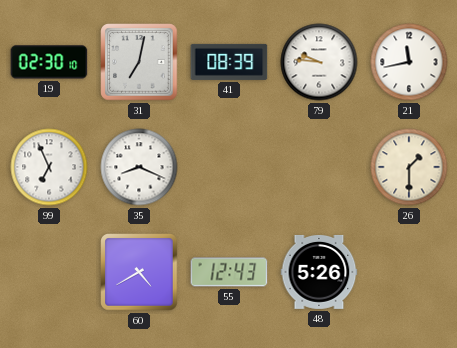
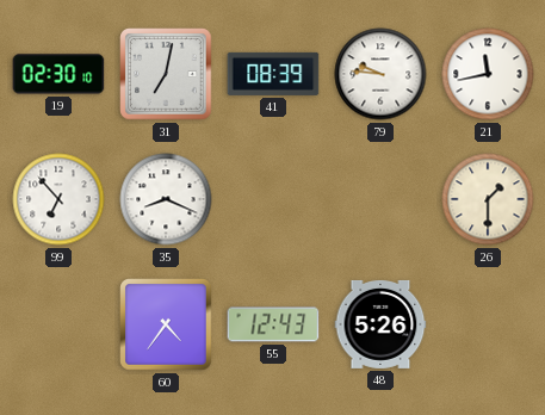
99: 6:56 -> 6:53 (58, 199)
60: 4:40 -> 4:36 (166, 324)
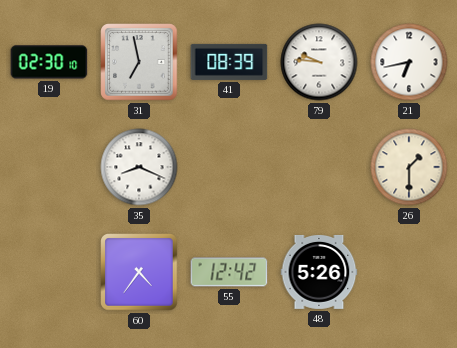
31: 7:02 -> 6:58 (139, 62)
21: 11:43 -> 6:43 (409, 62)
99: 6:53 -> none (58, 199)
55: 12:43 -> 12:42 (229, 272)
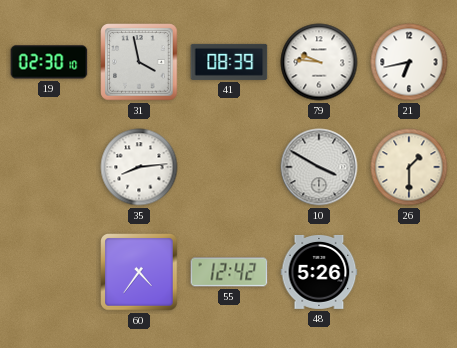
31: 6:58 -> 3:58 (139, 62)
35: 8:19 -> 8:14 (139, 167)
10: none -> 3:50 (319, 167)
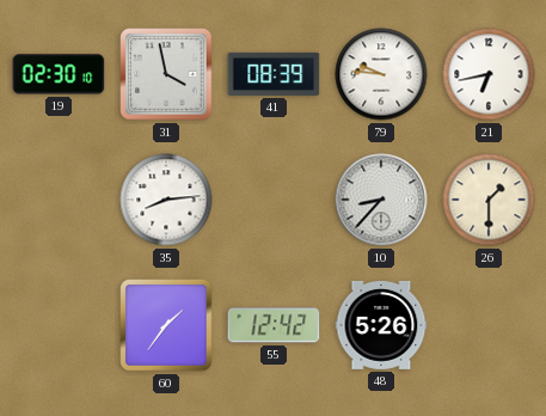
10: 3:50 -> 8:37 (381, 200)
60: 4:36 -> 1:36 (166, 325)
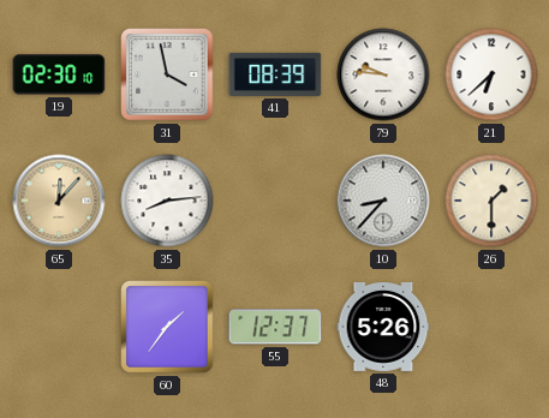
21: 6:43 -> 6:38 (491, 74)
65: none -> 12:07 (59, 201)
55: 12:42 -> 12:37 (275, 327)
